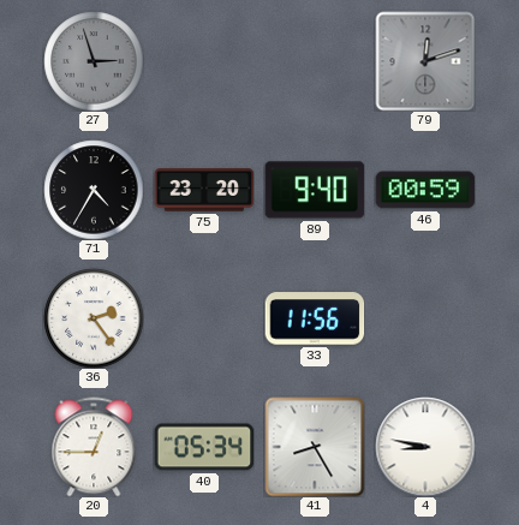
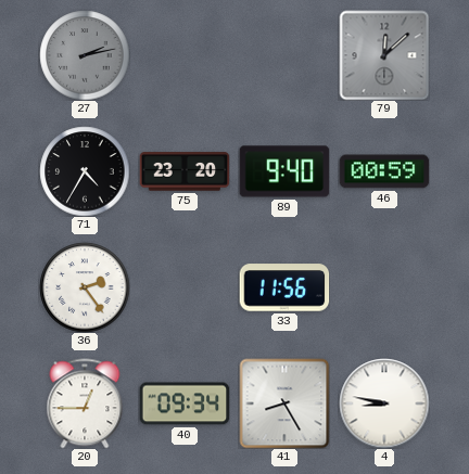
27: 2:57 -> 2:13 (85, 55)
79: 12:12 -> 12:08 (384, 55)
40: 05:34 -> 09:34 (185, 403)
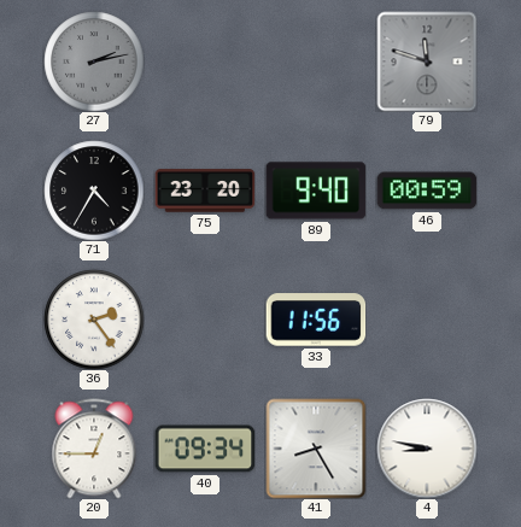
79: 12:08 -> 11:48 (427, 62)
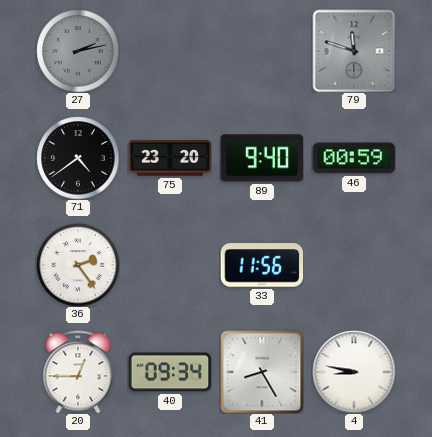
71: 4:35 -> 4:39 (78, 158)
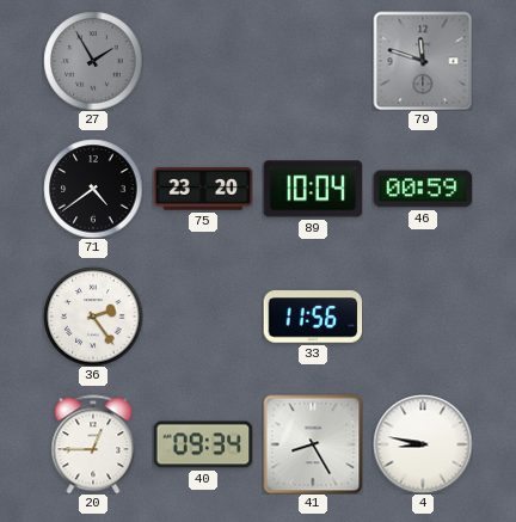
27: 2:13 -> 1:55 (93, 61)
89: 9:40 -> 10:04 (313, 189)
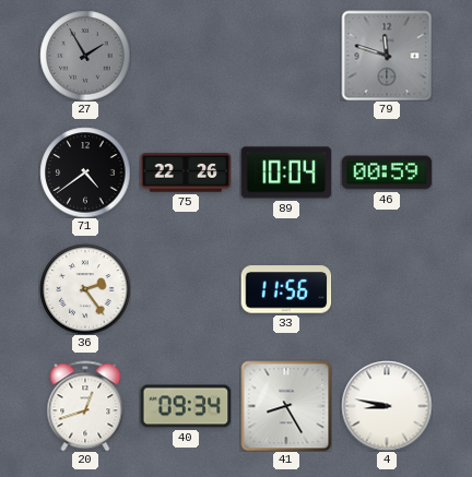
75: 23:20 -> 22:26 (186, 172)
20: 12:45 -> 12:42 (85, 406)
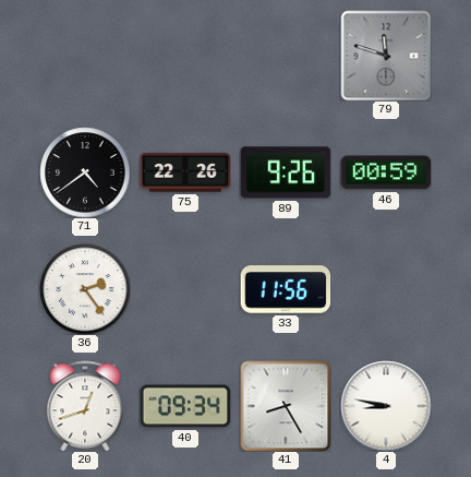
27: 1:55 -> none (85, 56)
89: 10:04 -> 9:26 (286, 172)
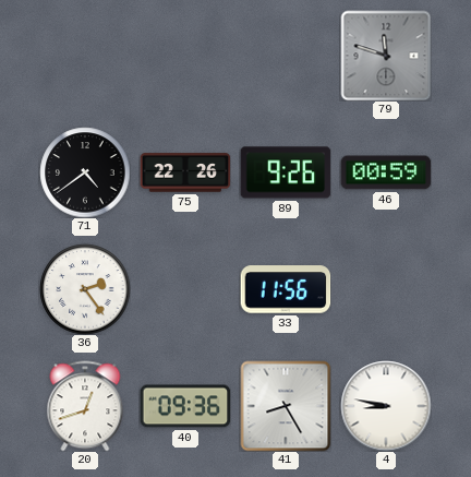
40: 09:34 -> 09:36 (185, 406)
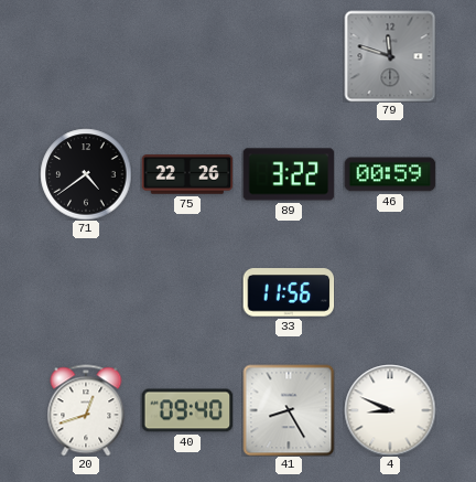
89: 9:26 -> 3:22 (289, 174)
36: 2:24 -> none (85, 289)
40: 09:36 -> 09:40 (187, 410)
4: 8:47 -> 8:49 (390, 410)
